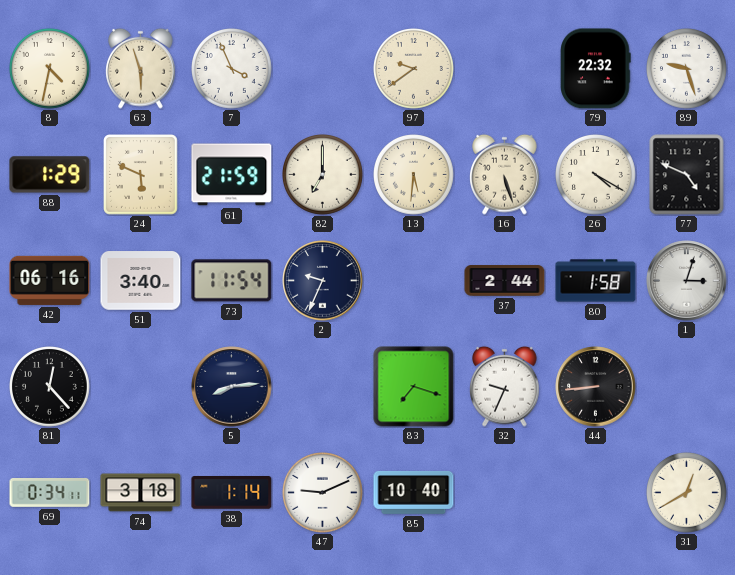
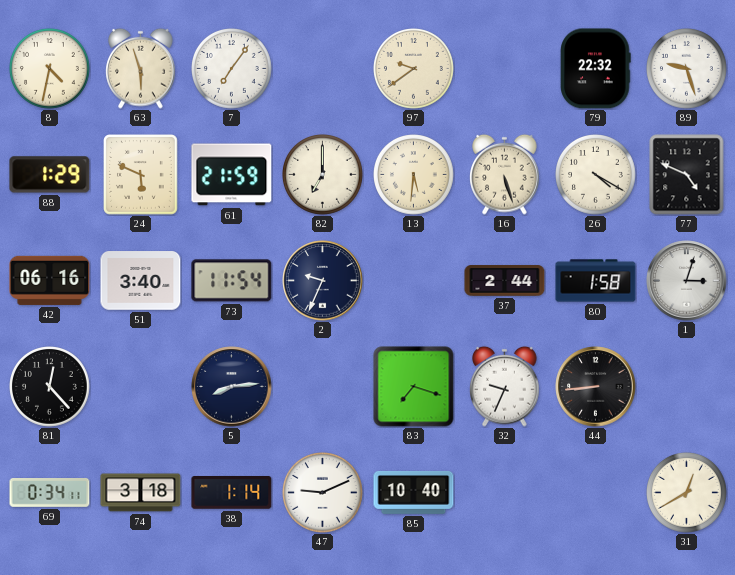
7: 3:56 -> 7:06 (232, 69)
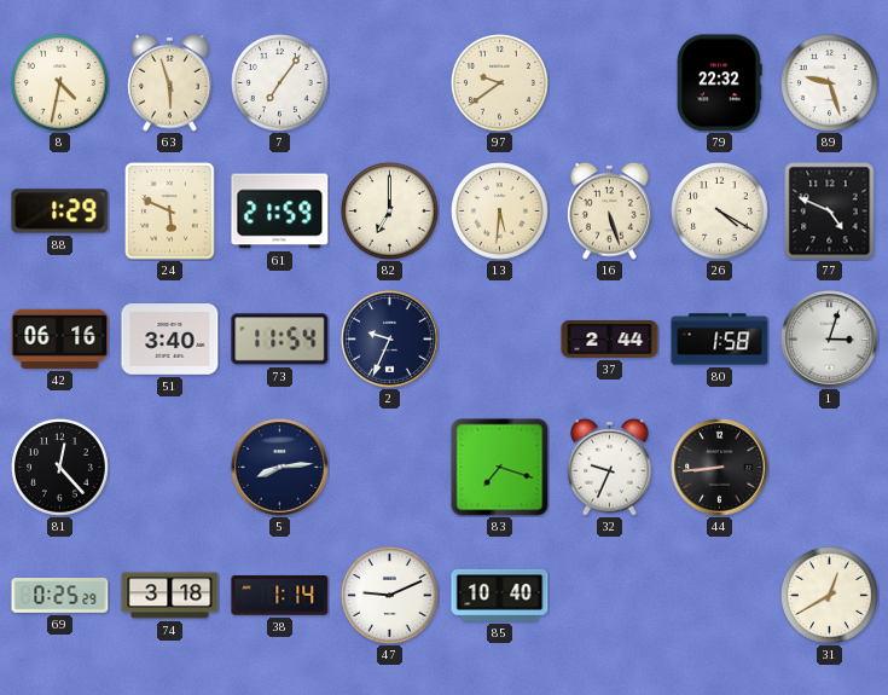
69: 0:34 -> 0:25 (60, 596)
